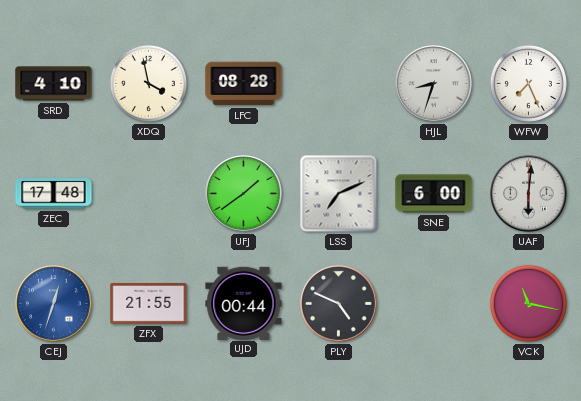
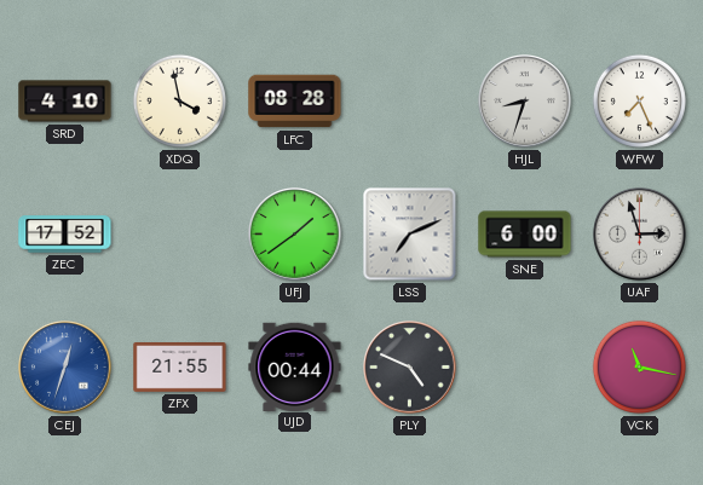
ZEC: 17:48 -> 17:52 (65, 235)
UAF: 6:01 -> 2:57 (640, 235)
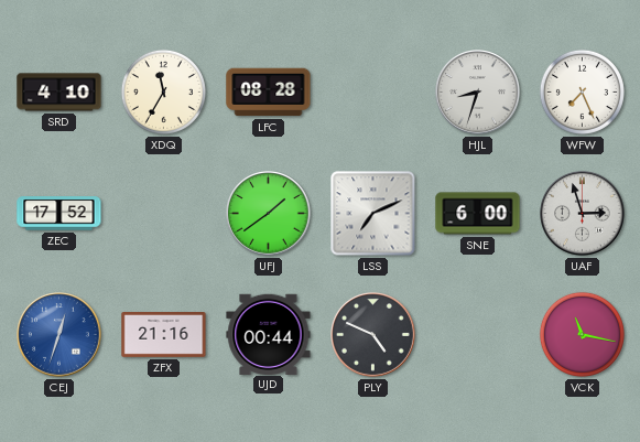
XDQ: 3:58 -> 11:35 (163, 91)
ZFX: 21:55 -> 21:16 (164, 335)
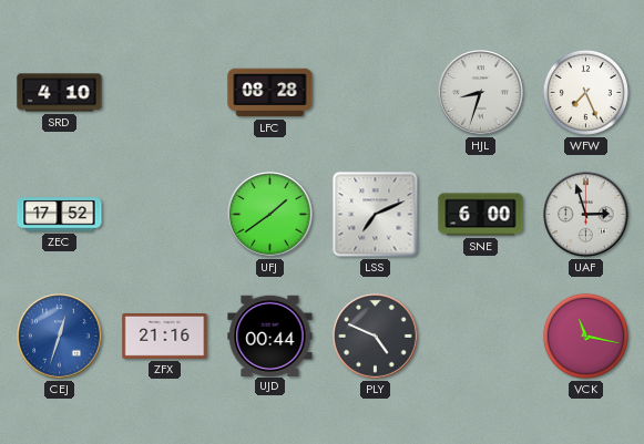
XDQ: 11:35 -> none (163, 91)
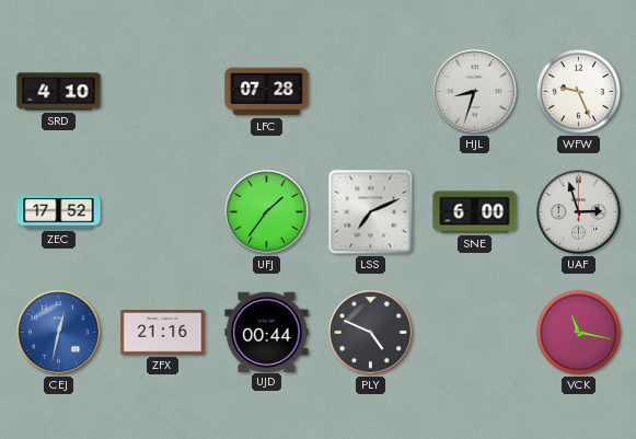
LFC: 08:28 -> 07:28 (267, 92)
WFW: 7:26 -> 9:26 (578, 91)
UFJ: 1:39 -> 1:36 (267, 212)
CEJ: 12:33 -> 12:32 (59, 333)
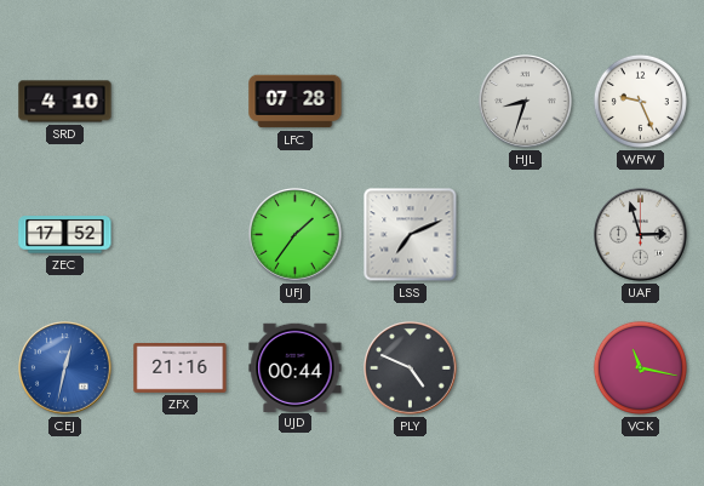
SNE: 6:00 -> none (475, 212)
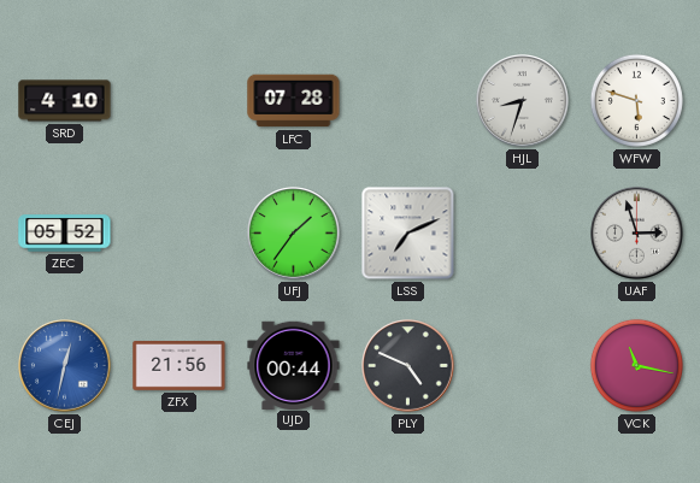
WFW: 9:26 -> 5:48 (636, 100)
ZEC: 17:52 -> 05:52 (65, 234)
ZFX: 21:16 -> 21:56 (180, 366)
